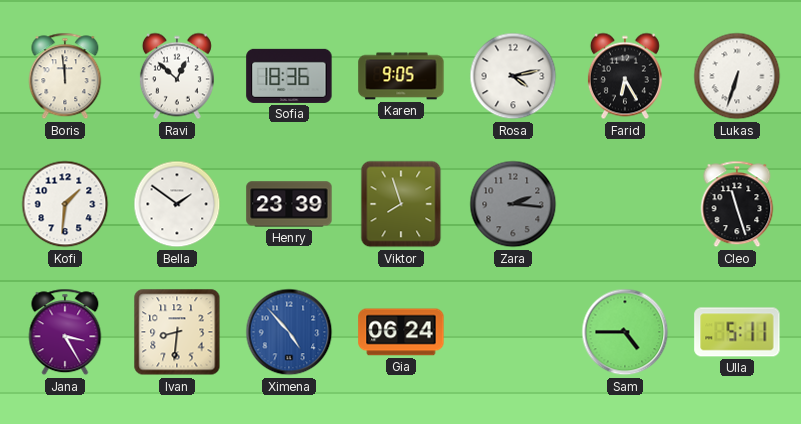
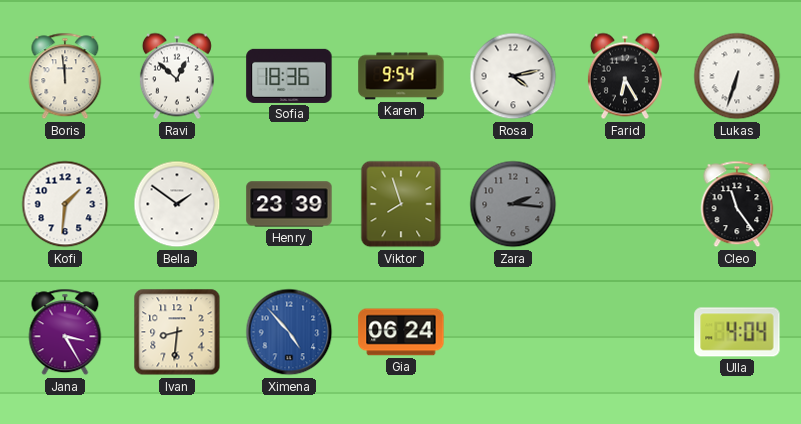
Karen: 9:05 -> 9:54 (401, 76)
Cleo: 11:27 -> 11:24 (737, 204)
Sam: 4:45 -> none (625, 332)
Ulla: 5:11 -> 4:04 (737, 332)
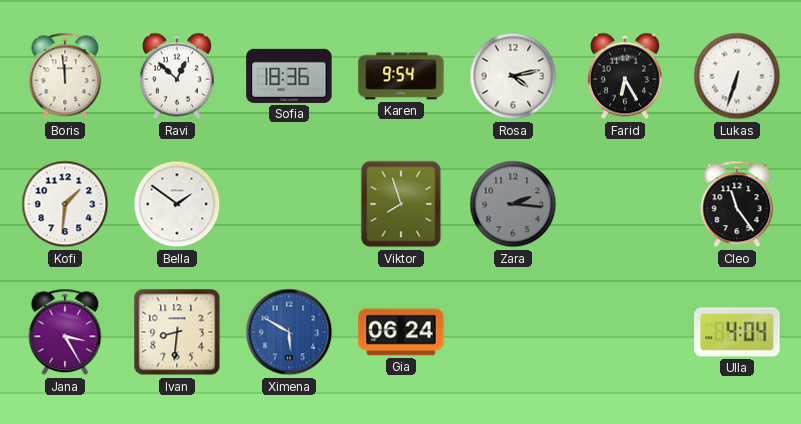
Henry: 23:39 -> none (289, 204)
Ximena: 4:53 -> 5:50 (289, 332)
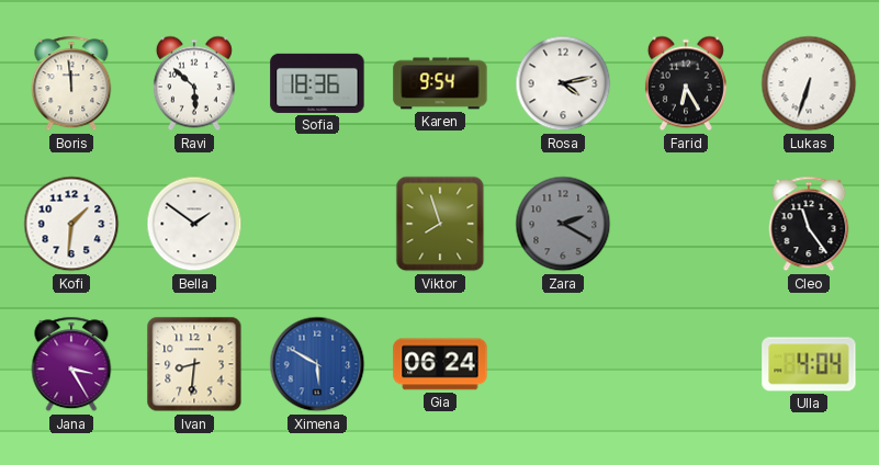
Ravi: 12:52 -> 5:52 (194, 83)
Zara: 2:16 -> 2:20 (563, 224)
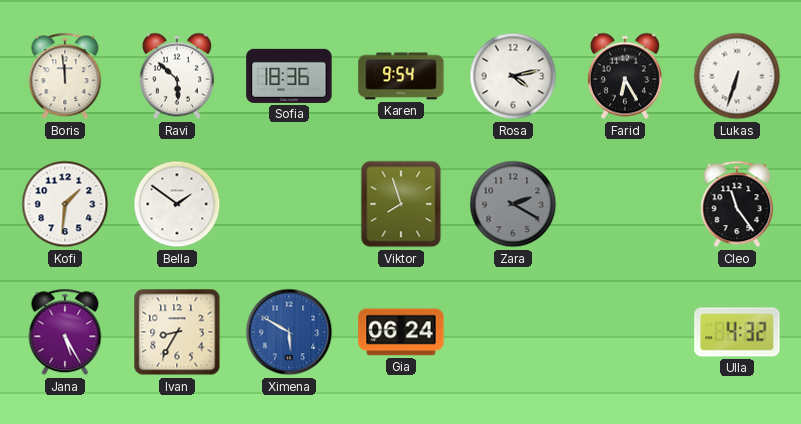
Jana: 3:25 -> 5:25 (65, 332)
Ivan: 8:31 -> 8:35 (177, 332)
Ulla: 4:04 -> 4:32 (737, 332)
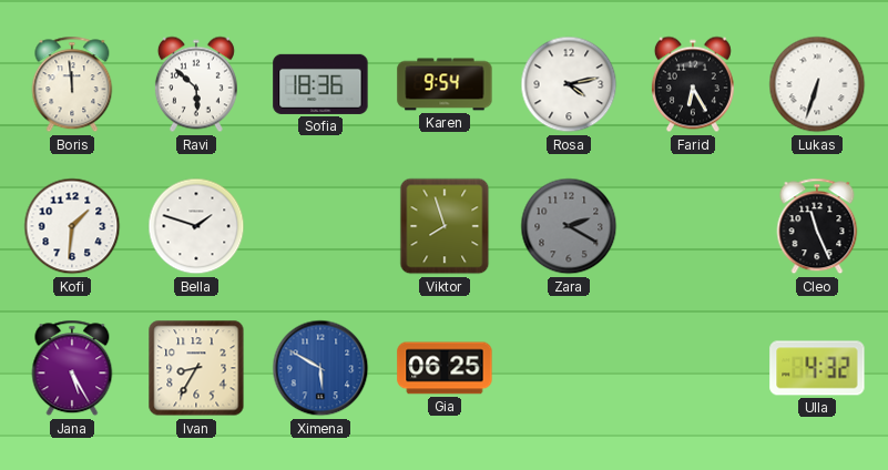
Bella: 1:51 -> 1:48 (196, 226)
Cleo: 11:24 -> 11:26 (817, 226)
Gia: 06:24 -> 06:25 (445, 368)
